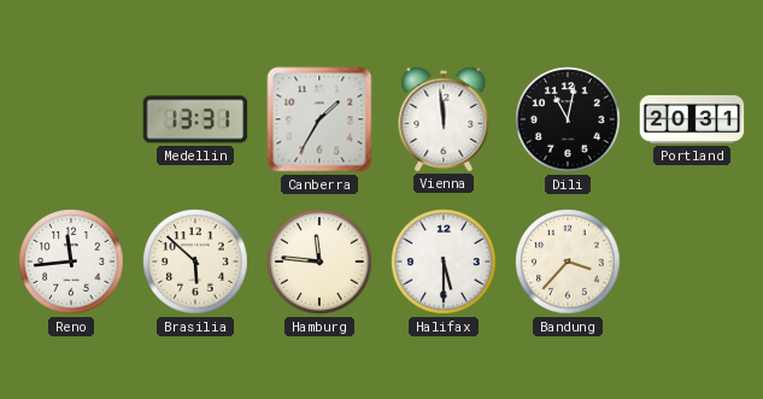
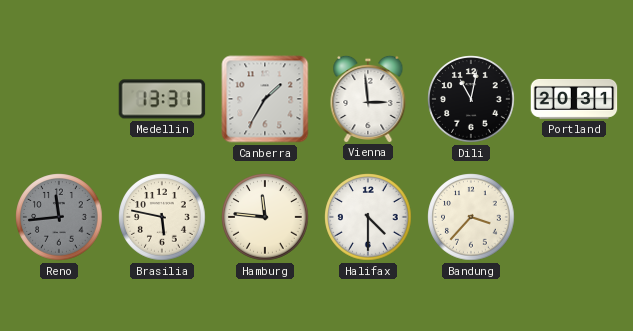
Vienna: 11:59 -> 2:59 (368, 98)
Reno dial: white -> grey (59, 217)
Brasilia: 5:52 -> 5:47 (162, 217)
Halifax: 5:30 -> 4:30 (368, 217)
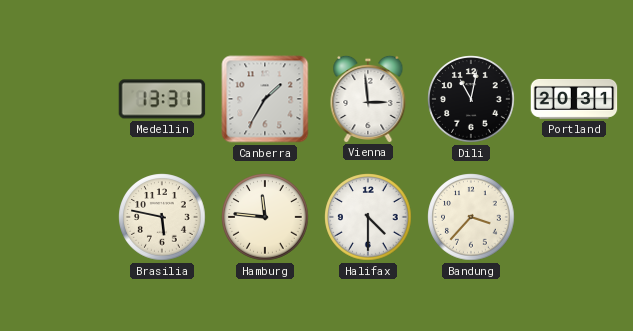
Reno: 11:44 -> none (59, 217)
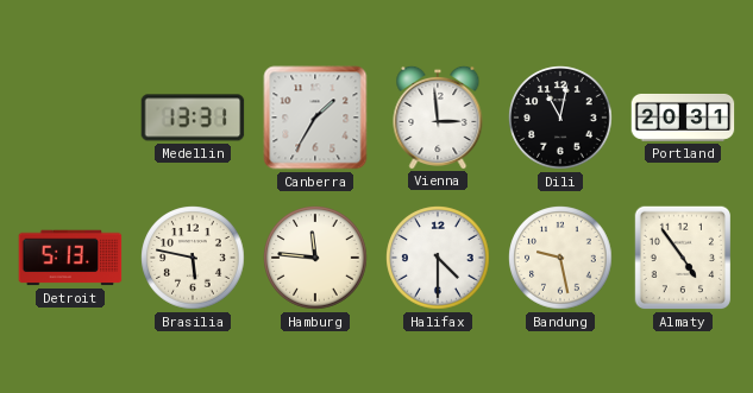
Detroit: none -> 5:13 (70, 258)
Bandung: 3:37 -> 9:28 (560, 258)
Almaty: none -> 4:54 (683, 258)
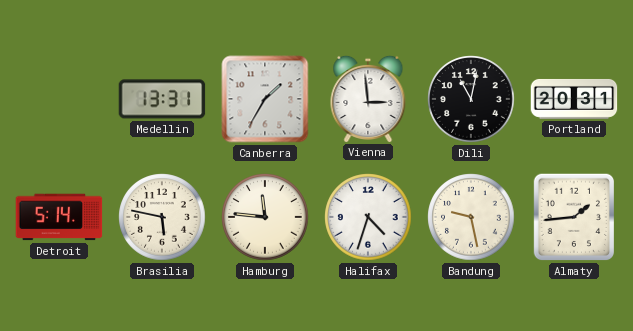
Detroit: 5:13 -> 5:14 (59, 217)
Halifax: 4:30 -> 4:33 (368, 217)
Almaty: 4:54 -> 1:44 (574, 217)
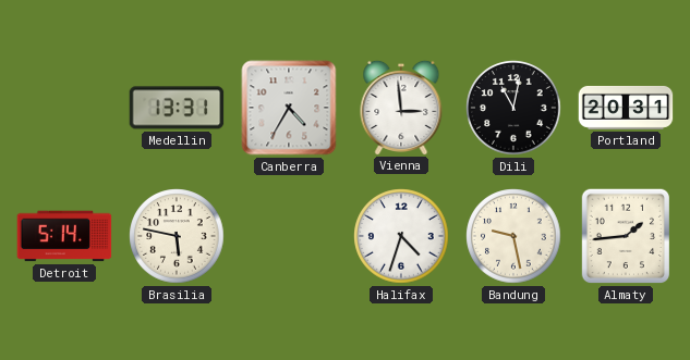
Canberra: 1:35 -> 4:35 (289, 108)
Hamburg: 11:46 -> none (265, 217)
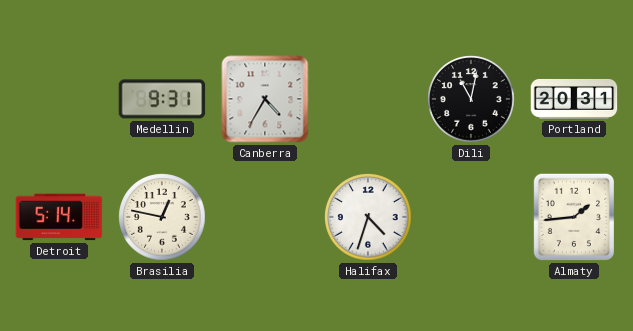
Medellin: 13:31 -> 9:31 (162, 99)
Vienna: 2:59 -> none (401, 107)
Brasilia: 5:47 -> 12:47 (162, 217)
Bandung: 9:28 -> none (513, 236)
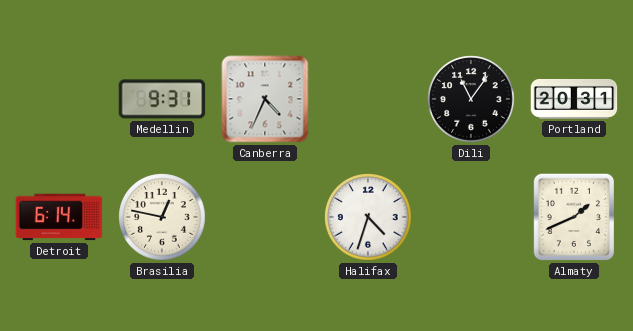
Canberra: 4:35 -> 4:34 (265, 99)
Dili: 11:02 -> 11:06 (471, 99)
Detroit: 5:14 -> 6:14 (59, 217)
Almaty: 1:44 -> 1:41 (574, 217)
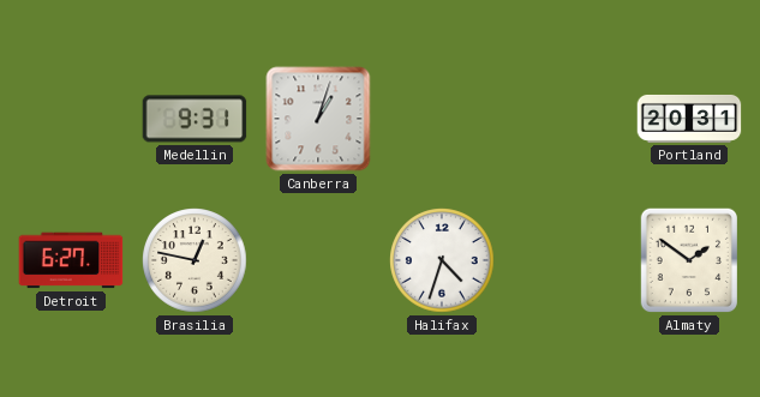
Canberra: 4:34 -> 1:03 (318, 119)
Dili: 11:06 -> none (471, 99)
Detroit: 6:14 -> 6:27 (71, 260)
Almaty: 1:41 -> 1:51 (689, 260)
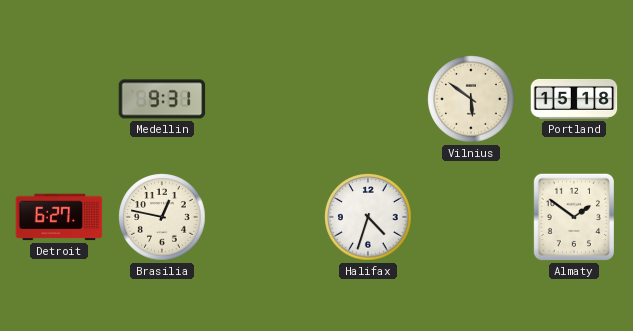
Canberra: 1:03 -> none (318, 119)
Vilnius: none -> 5:51 (471, 99)
Portland: 20:31 -> 15:18 (574, 99)
